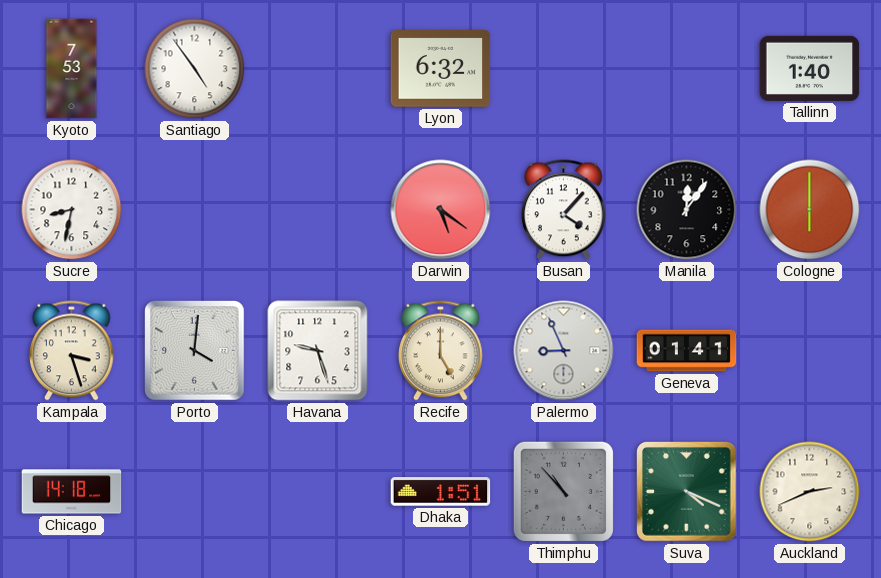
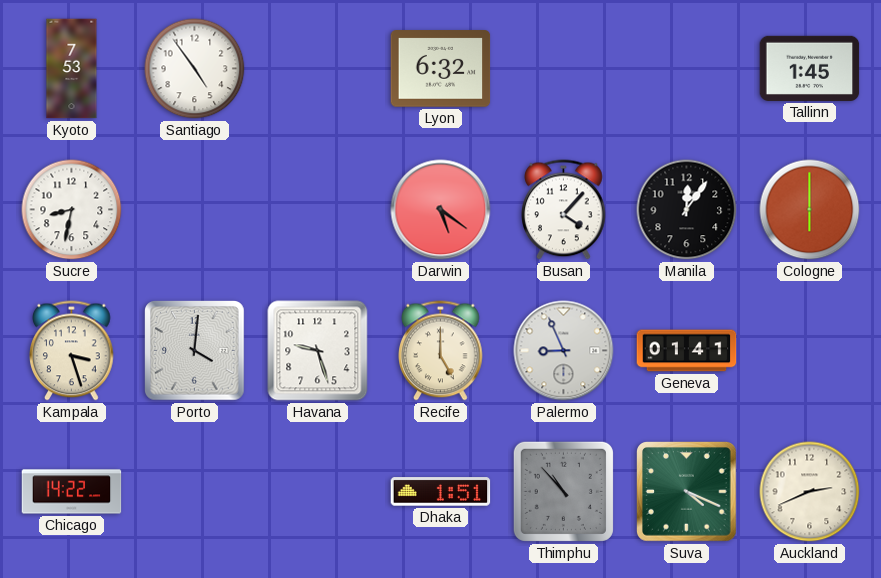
Tallinn: 1:40 -> 1:45 (810, 68)
Chicago: 14:18 -> 14:22 (72, 492)
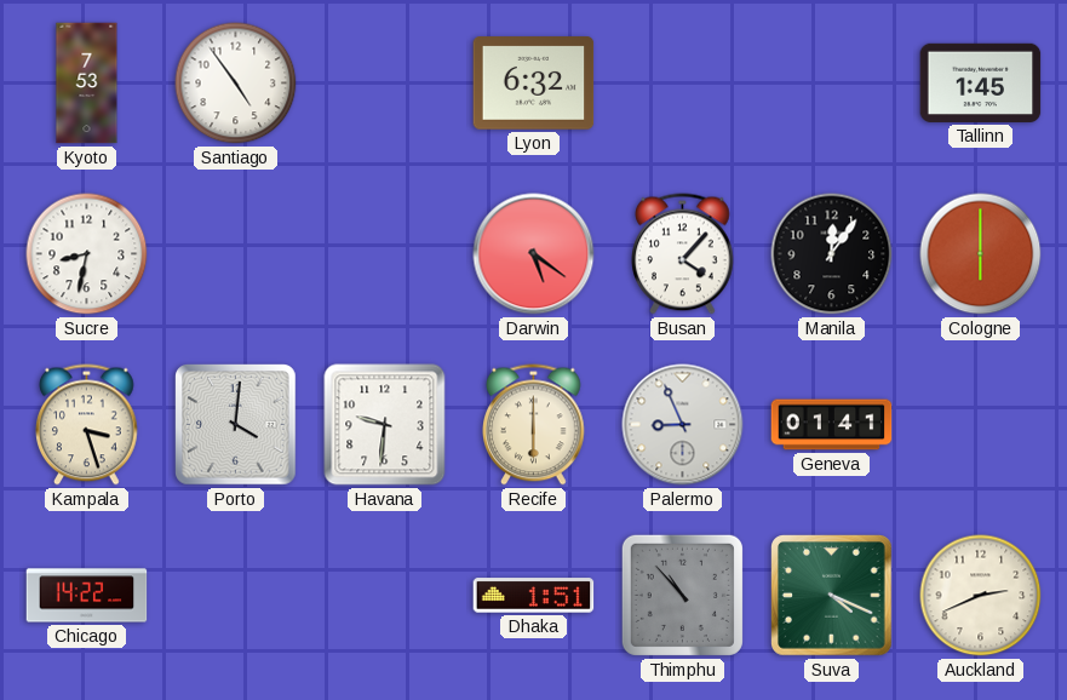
Havana: 9:27 -> 9:31 (385, 425)
Recife: 5:00 -> 6:00 (534, 425)
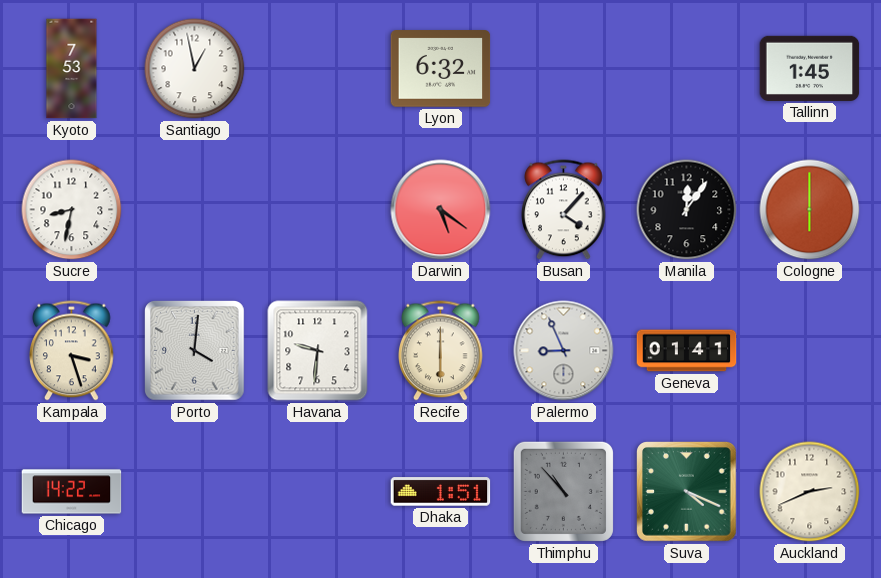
Santiago: 4:54 -> 12:58 (195, 69)
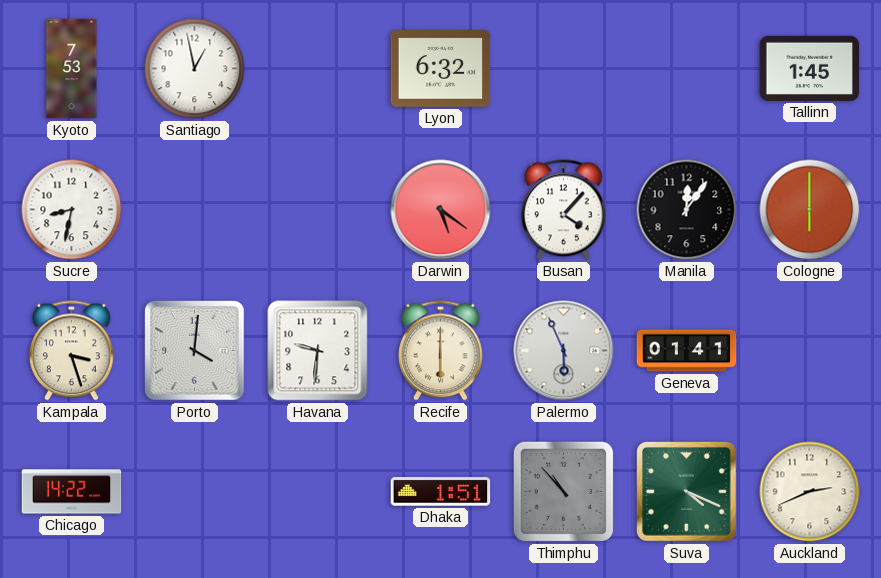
Palermo: 8:56 -> 5:56 (564, 351)
